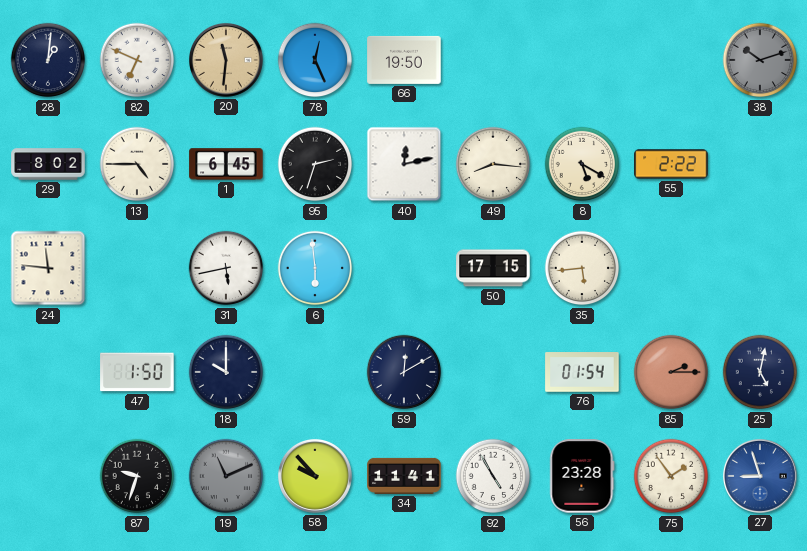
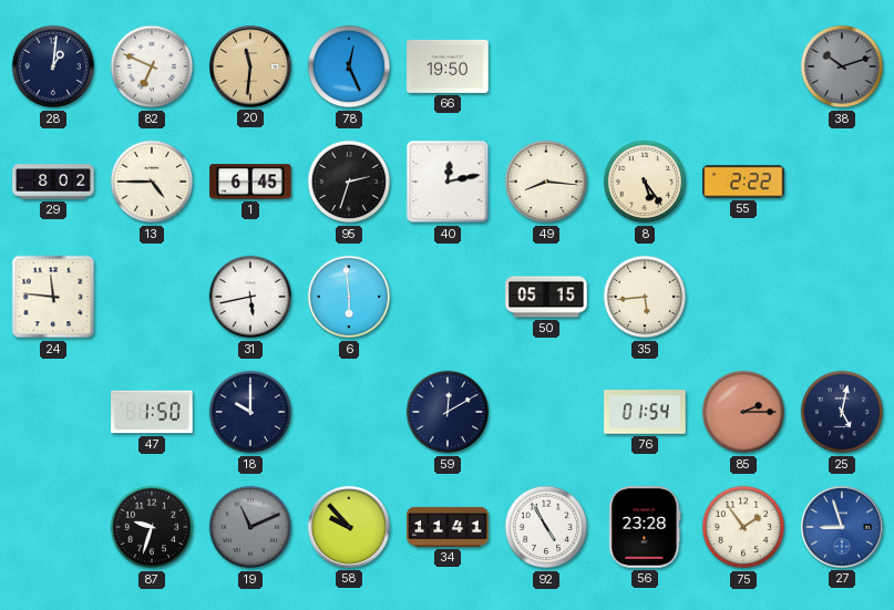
8: 5:20 -> 5:24 (645, 182)
50: 17:15 -> 05:15 (546, 297)
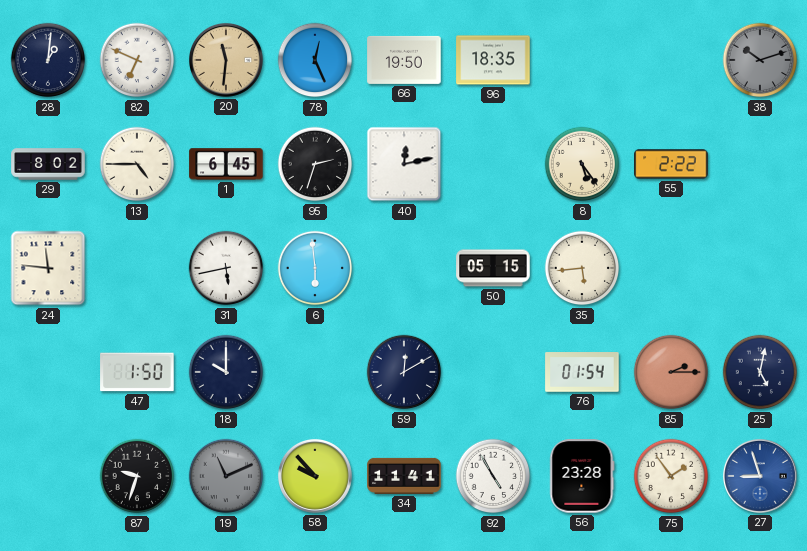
96: none -> 18:35 (493, 60)
49: 8:16 -> none (546, 182)
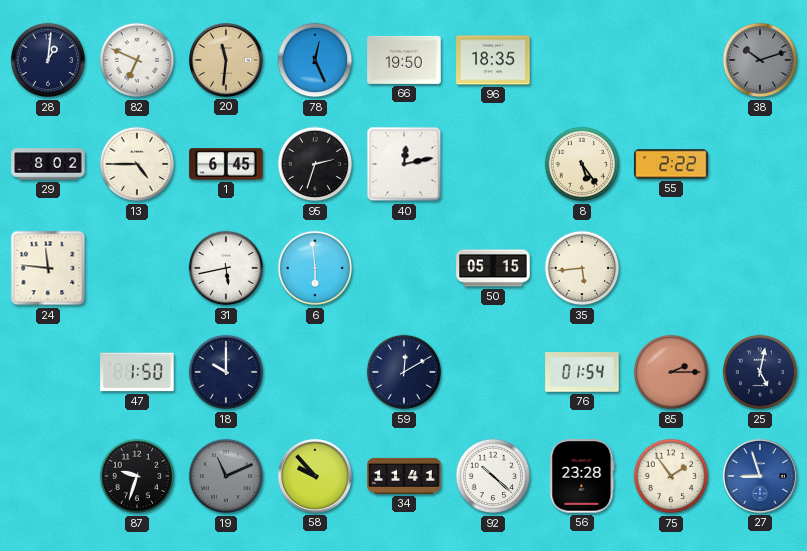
92: 4:55 -> 10:22 (493, 476)
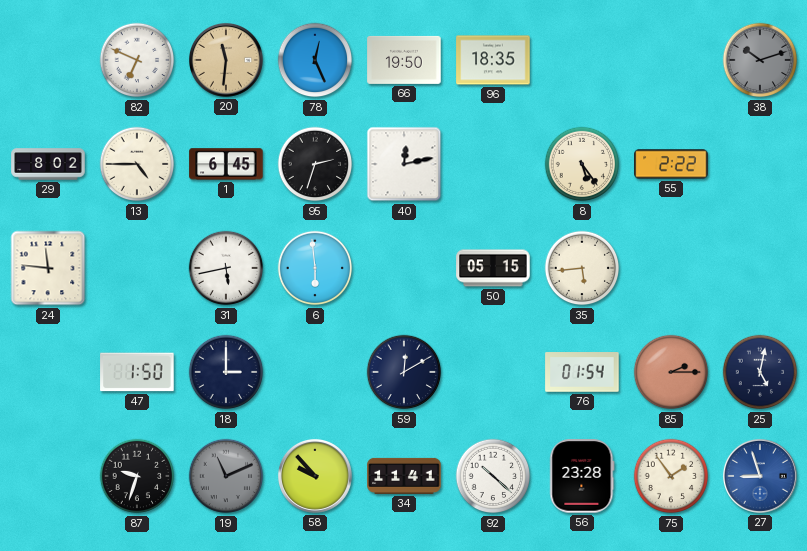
28: 1:01 -> none (48, 60)
18: 10:00 -> 3:00 (226, 372)
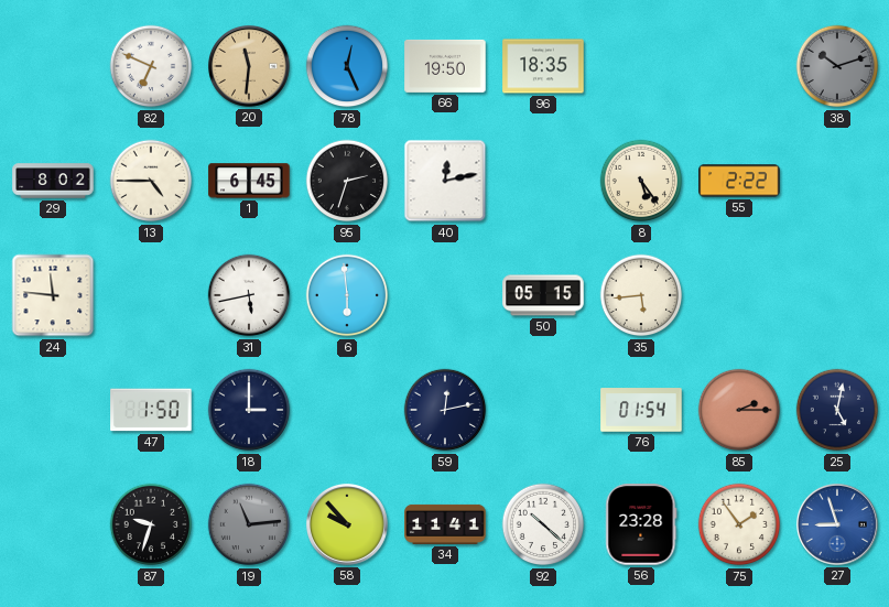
59: 12:10 -> 12:13 (445, 410)
19: 11:11 -> 11:14 (249, 524)
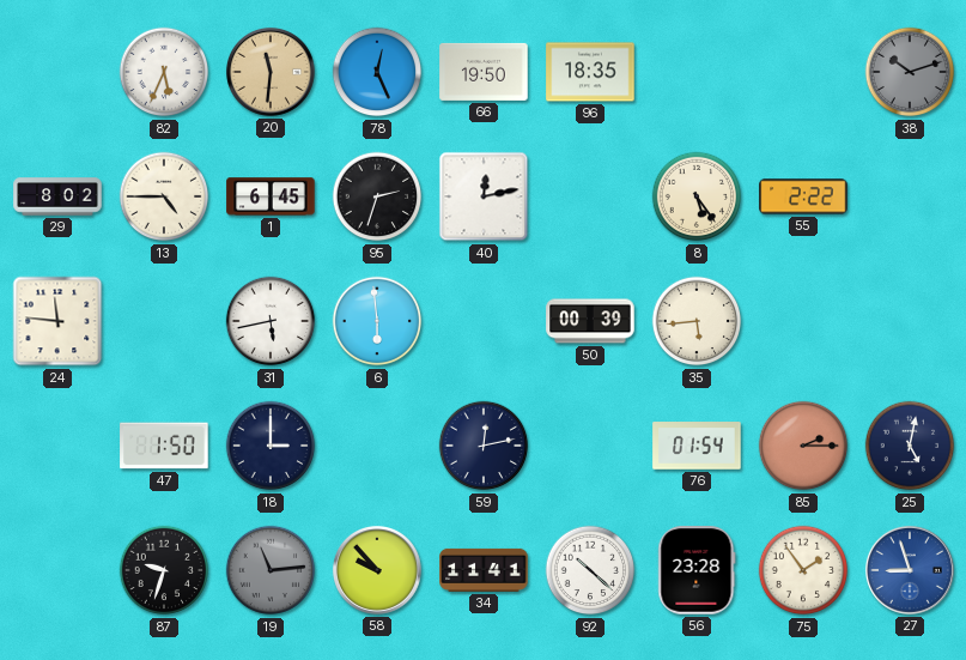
82: 6:49 -> 5:34 (164, 72)
50: 05:15 -> 00:39 (590, 321)
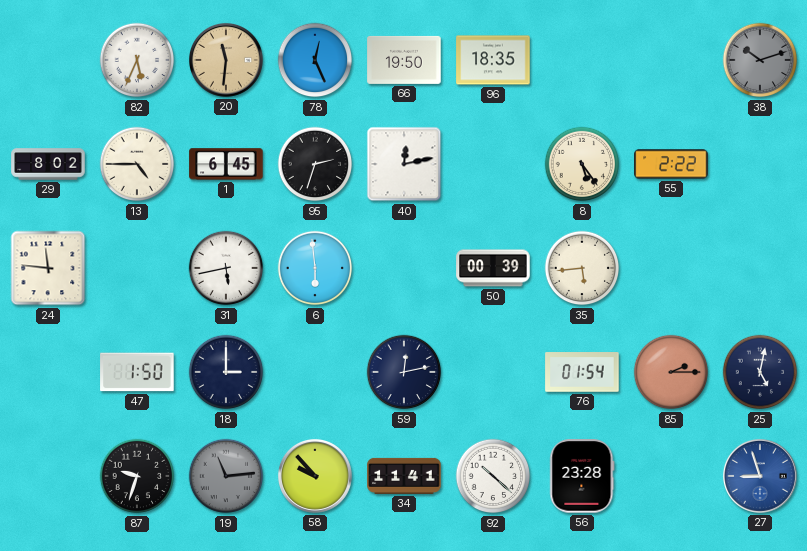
75: 1:54 -> none (803, 570)
